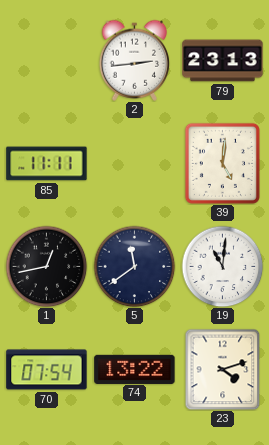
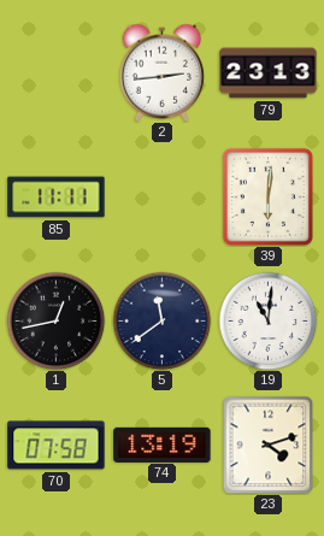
39: 5:01 -> 6:01 (267, 196)
70: 07:54 -> 07:58 (57, 446)
74: 13:22 -> 13:19 (163, 444)
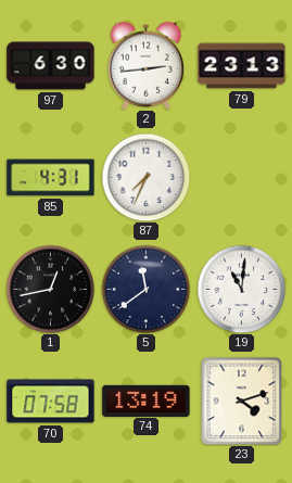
97: none -> 6:30 (51, 66)
85: 11:11 -> 4:31 (51, 178)
87: none -> 7:34 (145, 177)
39: 6:01 -> none (267, 196)
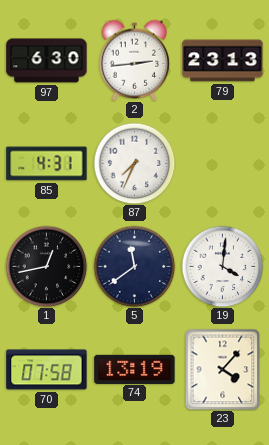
19: 11:01 -> 4:01 (222, 266)
23: 4:12 -> 4:07 (223, 369)
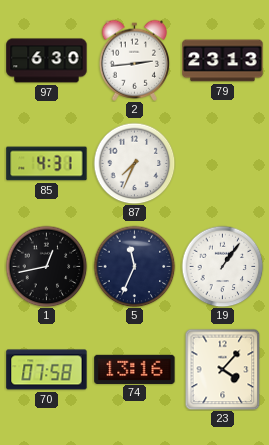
5: 11:39 -> 11:34 (134, 266)
19: 4:01 -> 1:06 (222, 266)
74: 13:19 -> 13:16 (135, 369)
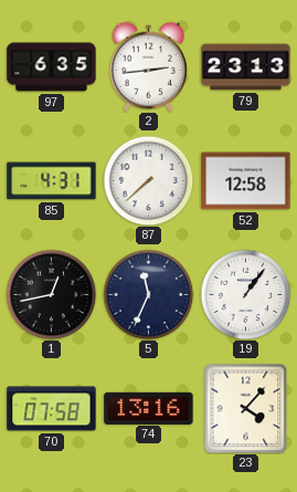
97: 6:30 -> 6:35 (52, 67)
87: 7:34 -> 7:38 (148, 180)
52: none -> 12:58 (246, 181)
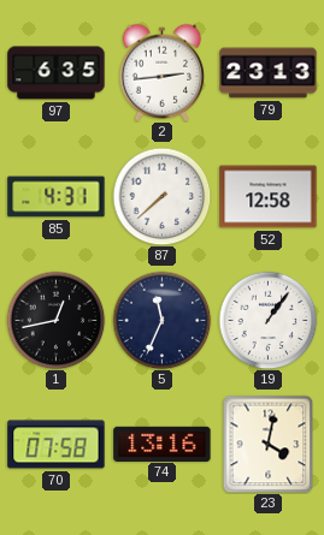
23: 4:07 -> 4:02 (269, 444)
